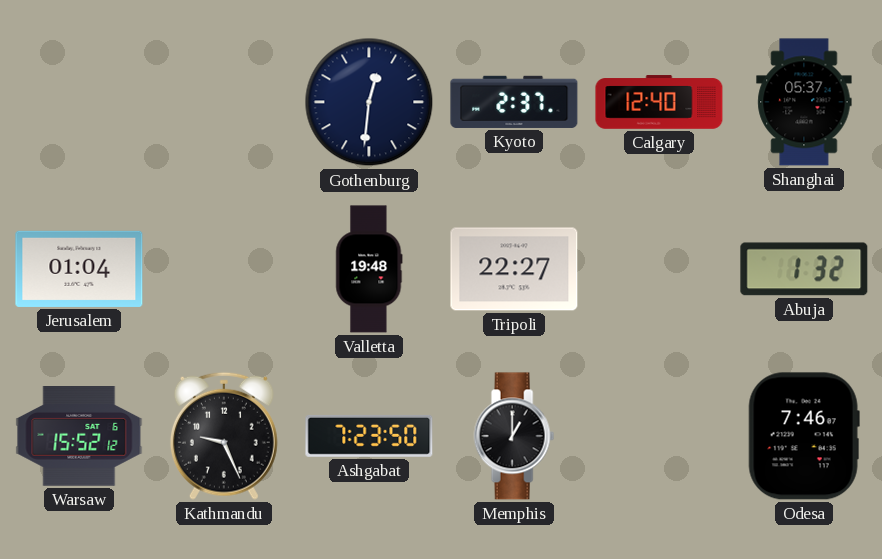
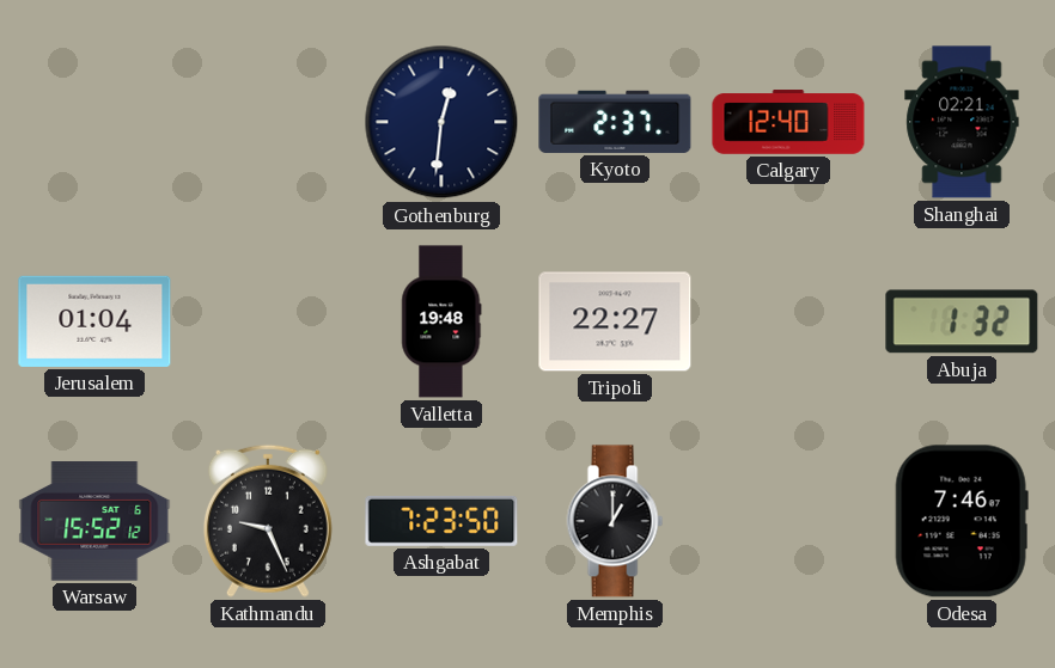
Shanghai: 05:37 -> 02:21 (962, 122)
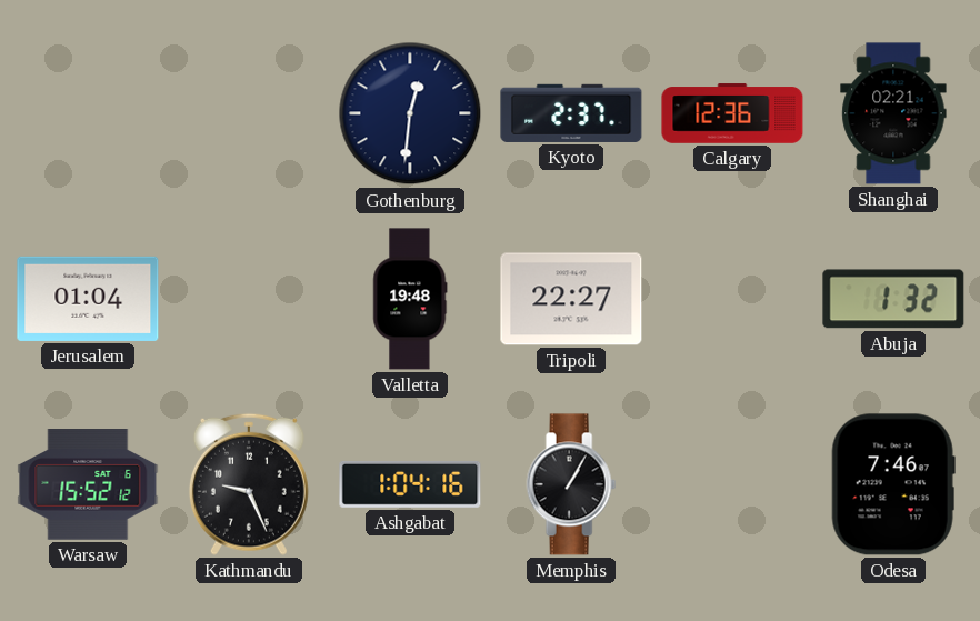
Calgary: 12:40 -> 12:36 (732, 113)
Ashgabat: 7:23 -> 1:04 (410, 484)
Memphis: 1:00 -> 1:05 (571, 484)
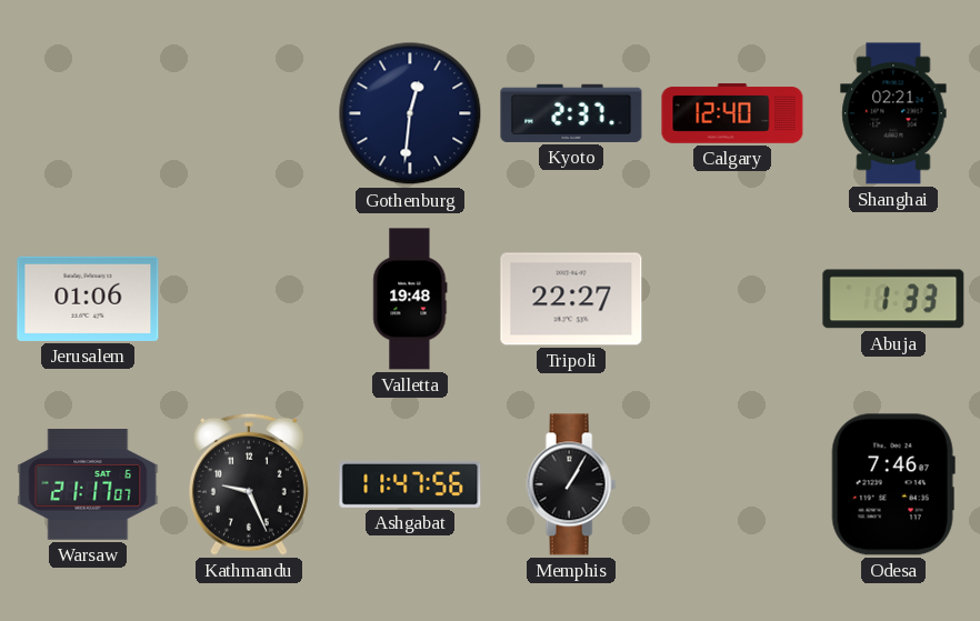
Calgary: 12:36 -> 12:40 (732, 113)
Jerusalem: 01:04 -> 01:06 (88, 299)
Abuja: 1:32 -> 1:33 (893, 299)
Warsaw: 15:52 -> 21:17 (88, 484)
Ashgabat: 1:04 -> 11:47 (410, 484)
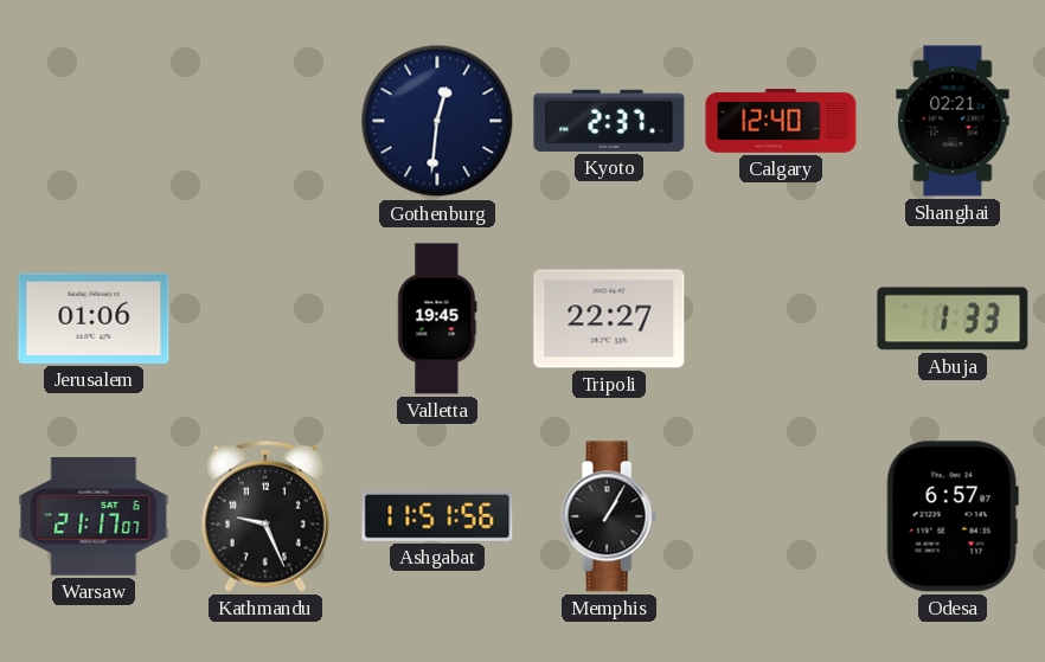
Valletta: 19:48 -> 19:45 (437, 319)
Ashgabat: 11:47 -> 11:51 (437, 516)
Odesa: 7:46 -> 6:57 (953, 516)
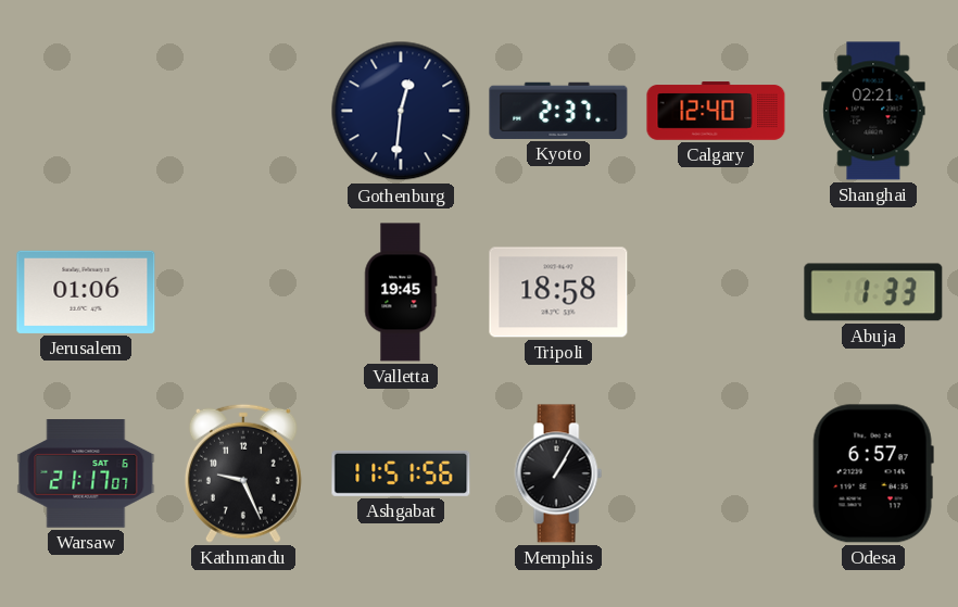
Tripoli: 22:27 -> 18:58 (558, 292)
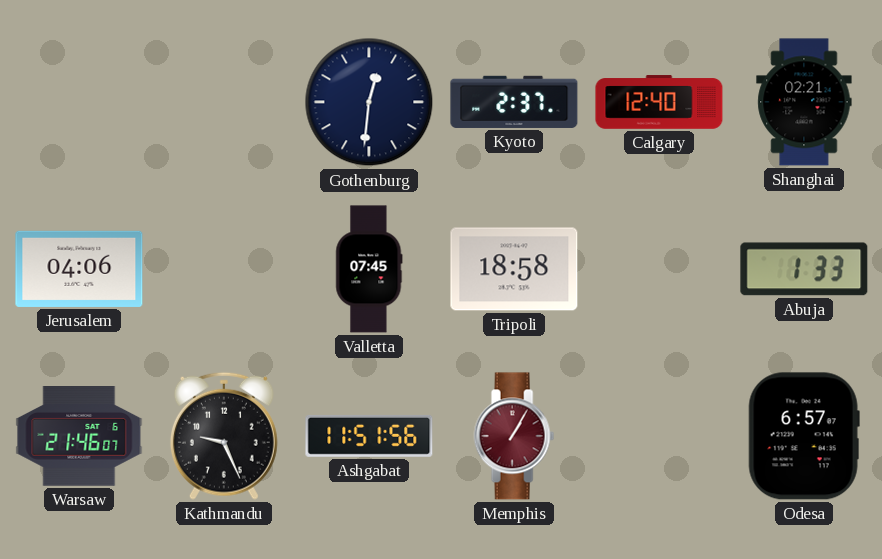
Jerusalem: 01:06 -> 04:06 (79, 269)
Valletta: 19:45 -> 07:45 (369, 269)
Warsaw: 21:17 -> 21:46 (79, 436)
Memphis dial: black -> burgundy (514, 436)
